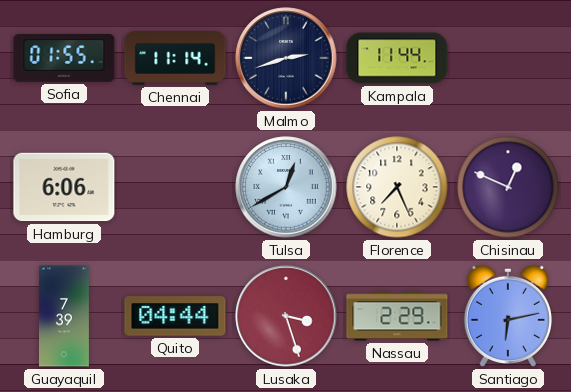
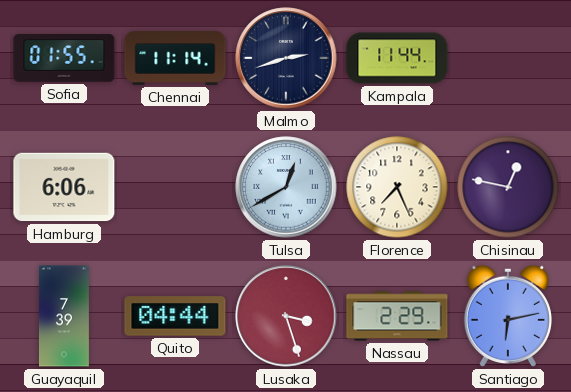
Chisinau: 12:49 -> 12:47 (508, 187)
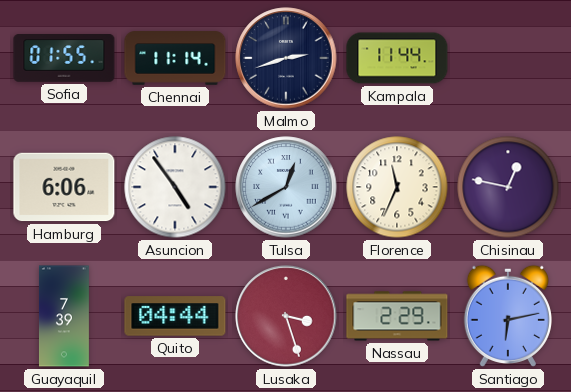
Asuncion: none -> 4:54 (175, 187)
Florence: 7:26 -> 11:34 (397, 187)
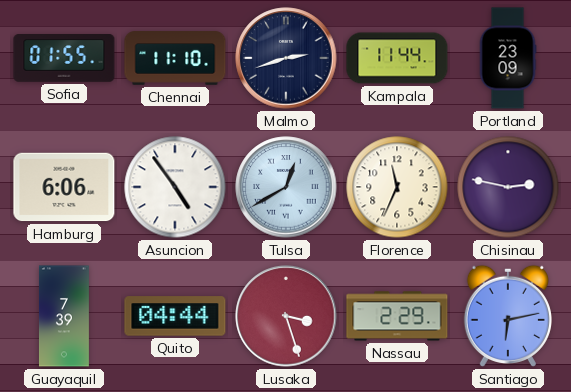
Chennai: 11:14 -> 11:10 (175, 58)
Portland: none -> 23:09 (508, 58)
Chisinau: 12:47 -> 2:47 (508, 187)
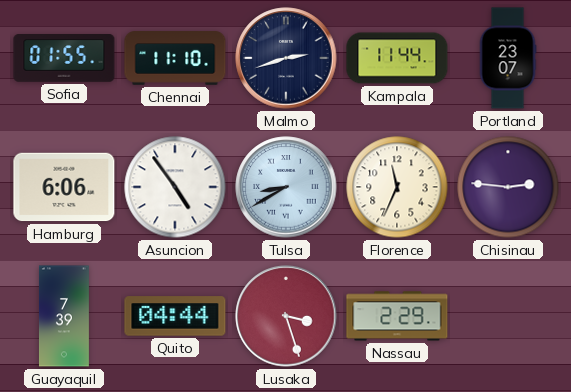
Portland: 23:09 -> 23:07 (508, 58)
Tulsa: 12:40 -> 8:40 (286, 187)
Chisinau: 2:47 -> 2:46 (508, 187)
Santiago: 6:13 -> none (508, 316)
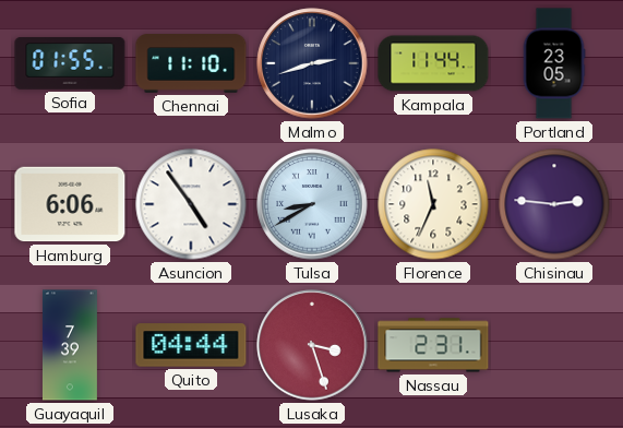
Portland: 23:07 -> 23:05 (554, 63)
Nassau: 2:29 -> 2:31 (433, 345)
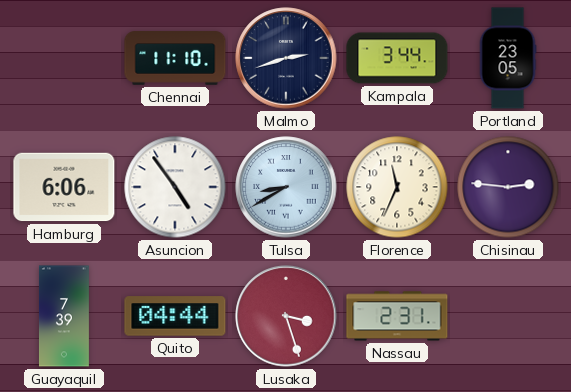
Sofia: 01:55 -> none (70, 64)
Kampala: 11:44 -> 3:44 (397, 58)
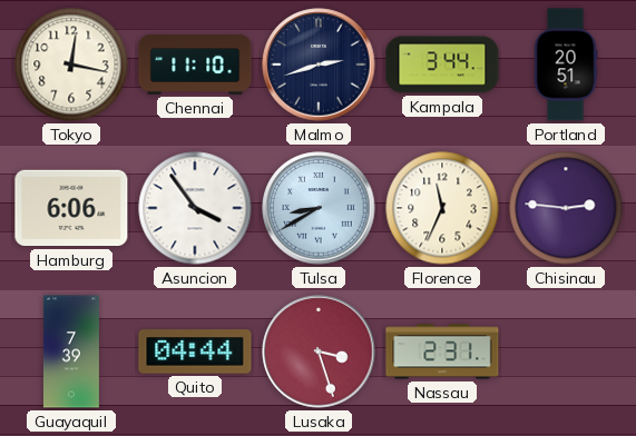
Tokyo: none -> 12:17 (71, 65)
Portland: 23:05 -> 20:51 (566, 65)
Asuncion: 4:54 -> 3:54 (195, 208)
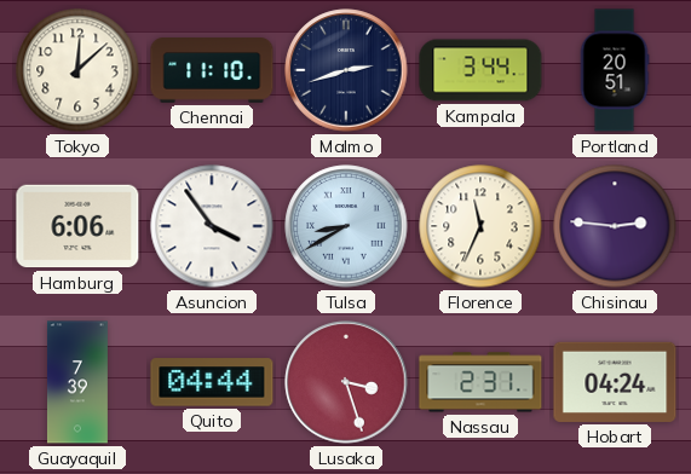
Tokyo: 12:17 -> 12:08 (77, 70)
Hobart: none -> 04:24 (615, 382)
